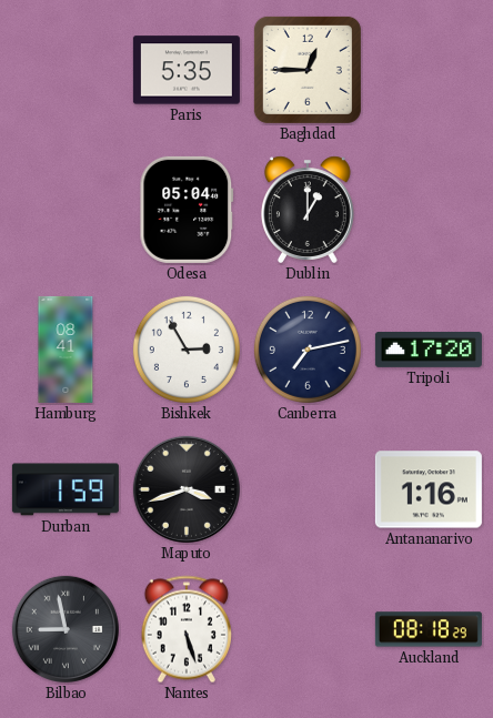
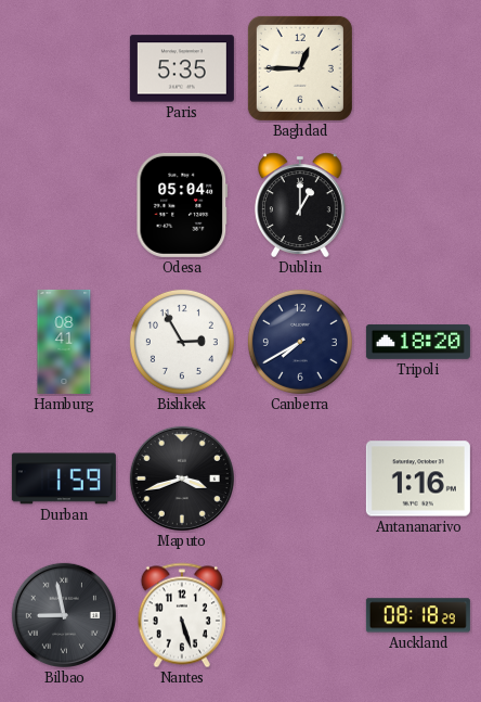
Canberra: 7:13 -> 7:40 (300, 342)
Tripoli: 17:20 -> 18:20 (418, 342)
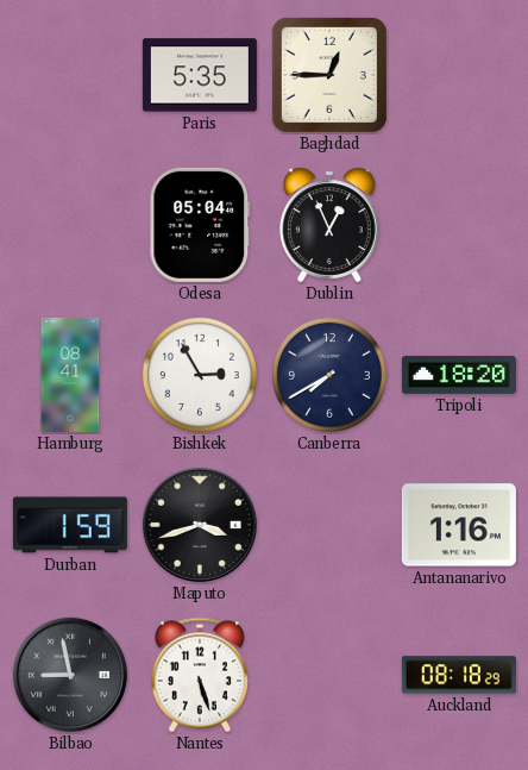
Dublin: 1:00 -> 12:56 (329, 225)
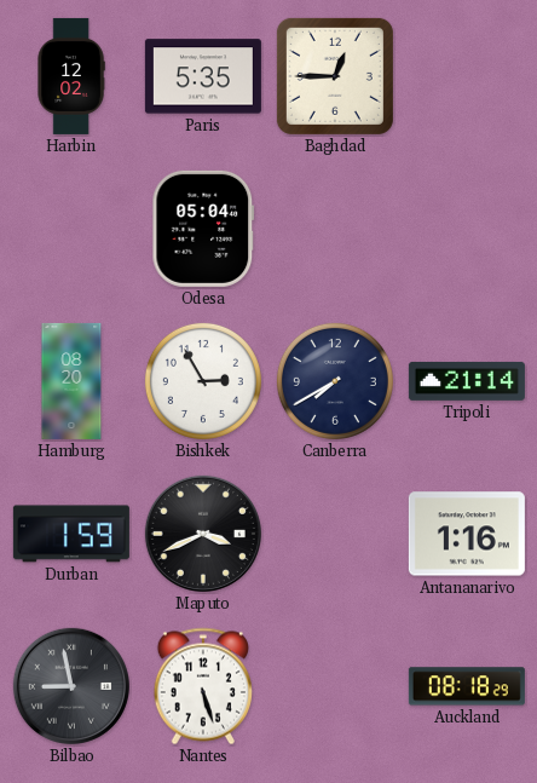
Harbin: none -> 12:02 (71, 76)
Dublin: 12:56 -> none (329, 225)
Hamburg: 08:41 -> 08:20 (71, 381)
Tripoli: 18:20 -> 21:14 (467, 381)
Maputo: 3:42 -> 3:41 (203, 534)
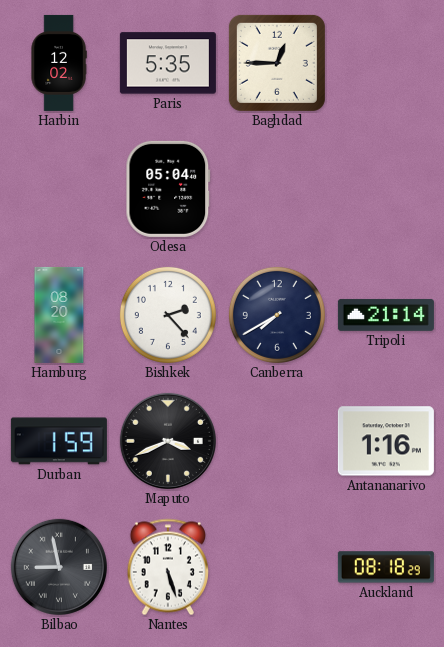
Bishkek: 2:55 -> 2:23 (168, 315)
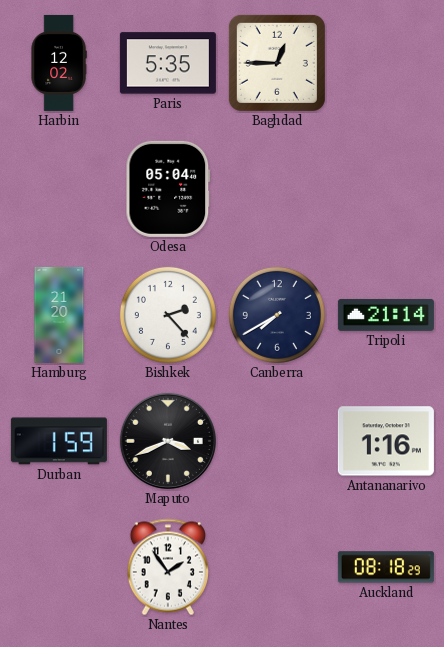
Hamburg: 08:20 -> 21:20 (59, 315)
Bilbao: 8:58 -> none (59, 567)
Nantes: 5:27 -> 1:54 (168, 567)
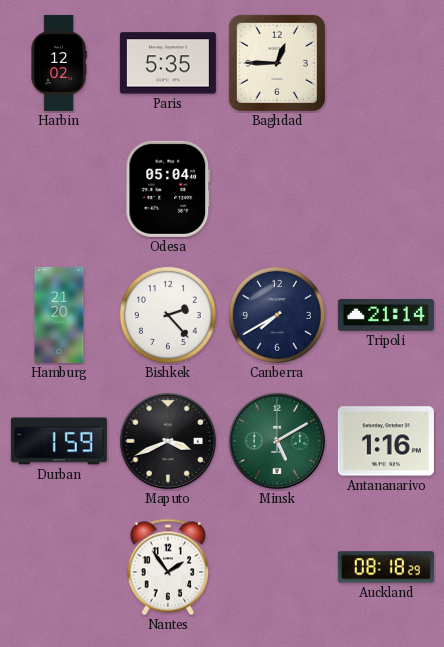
Minsk: none -> 5:10 (277, 441)
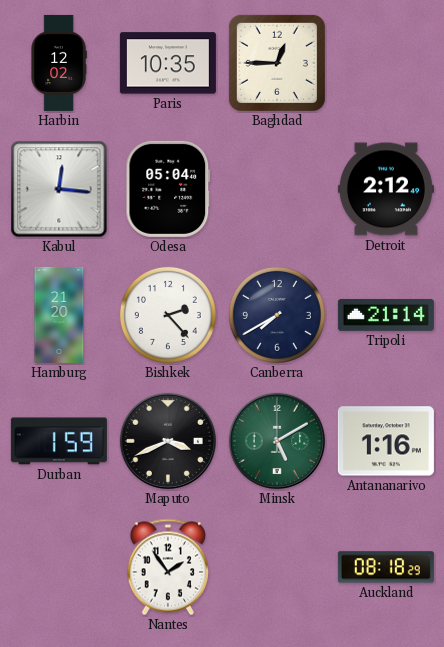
Paris: 5:35 -> 10:35 (168, 63)
Kabul: none -> 12:16 (59, 189)
Detroit: none -> 2:12 (386, 189)
